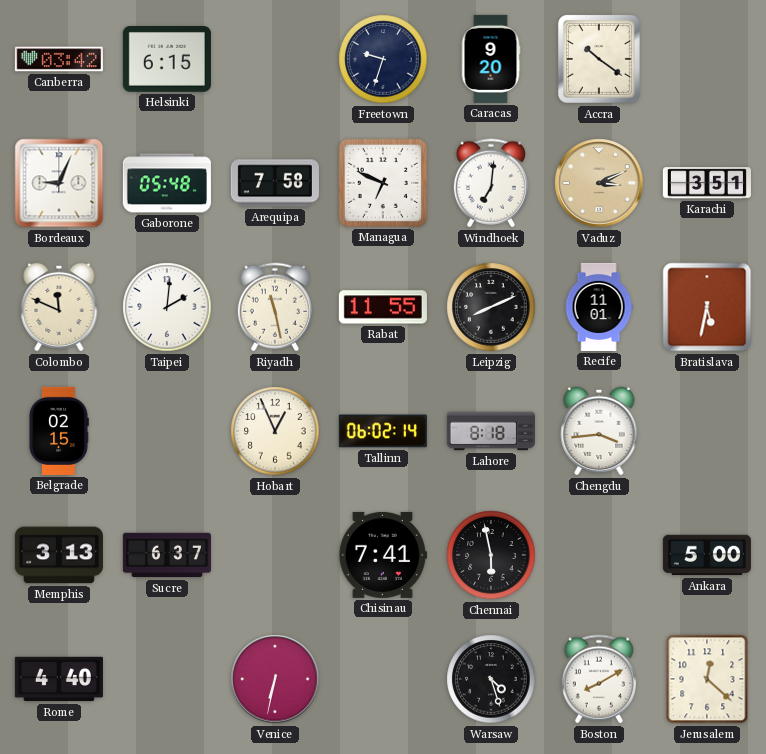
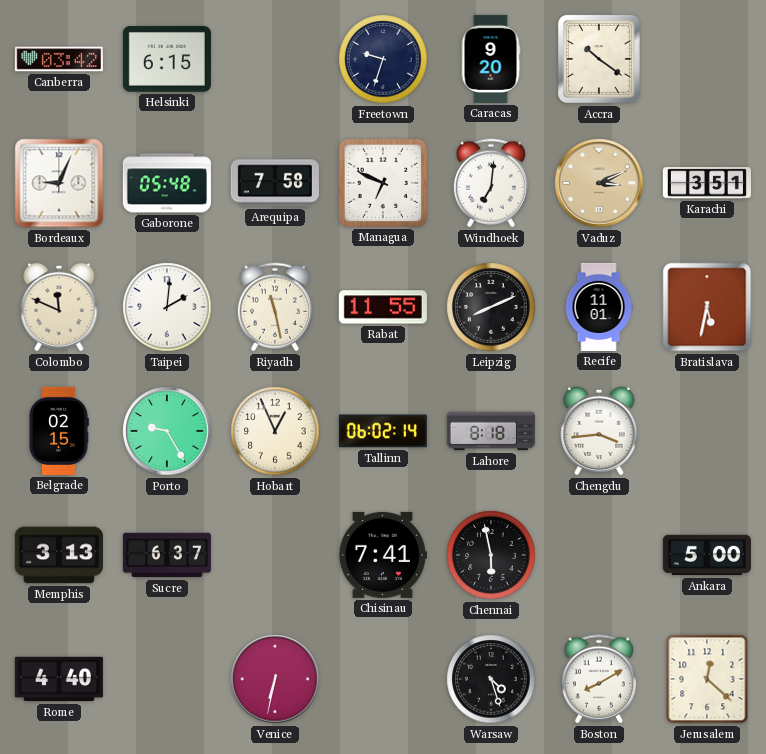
Porto: none -> 9:25 (167, 431)
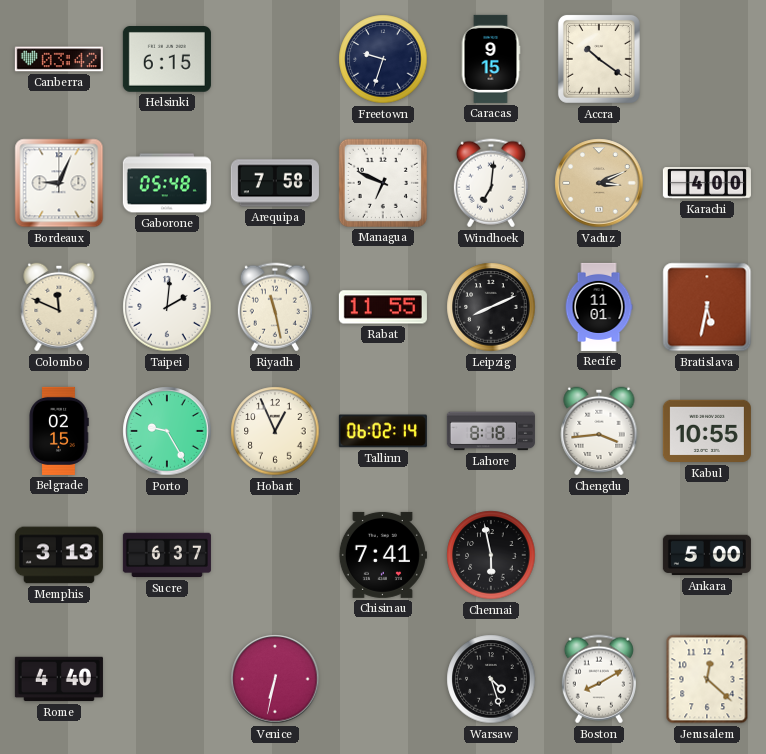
Caracas: 9:20 -> 9:15 (491, 59)
Karachi: 3:51 -> 4:00 (707, 183)
Kabul: none -> 10:55 (707, 431)
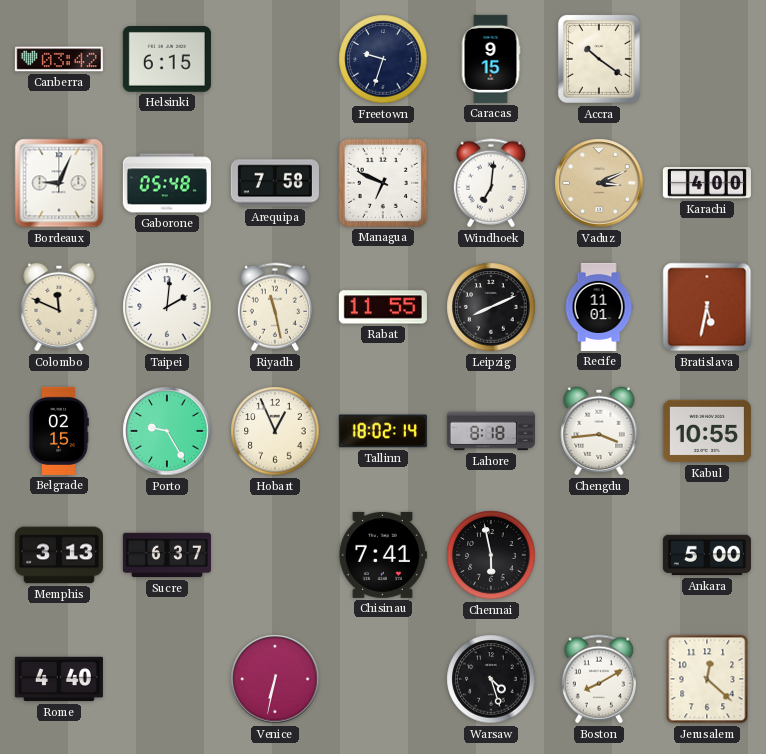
Tallinn: 06:02 -> 18:02 (383, 431)
